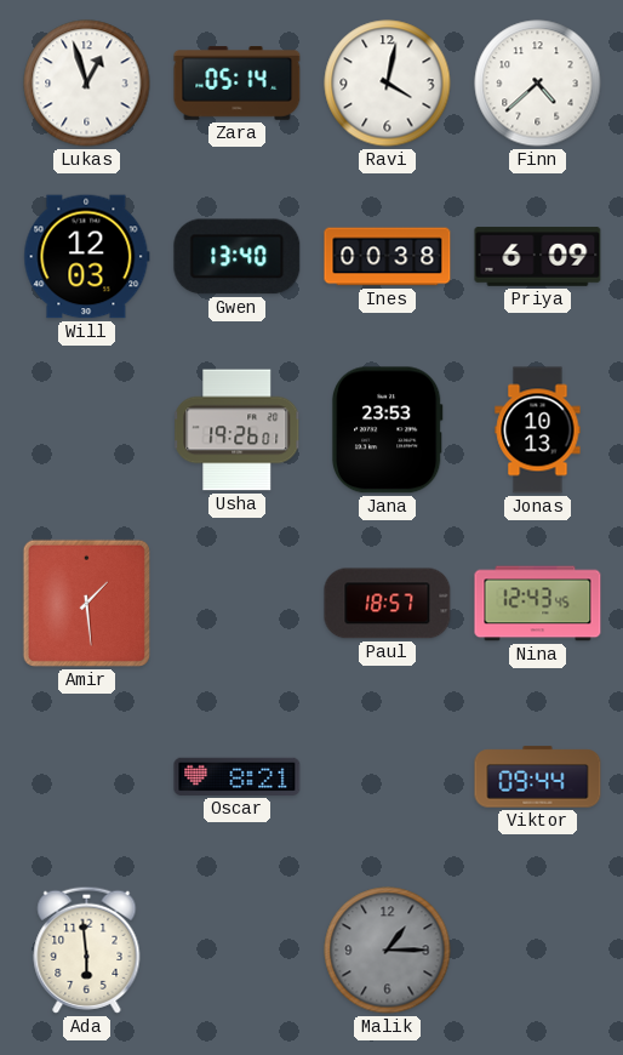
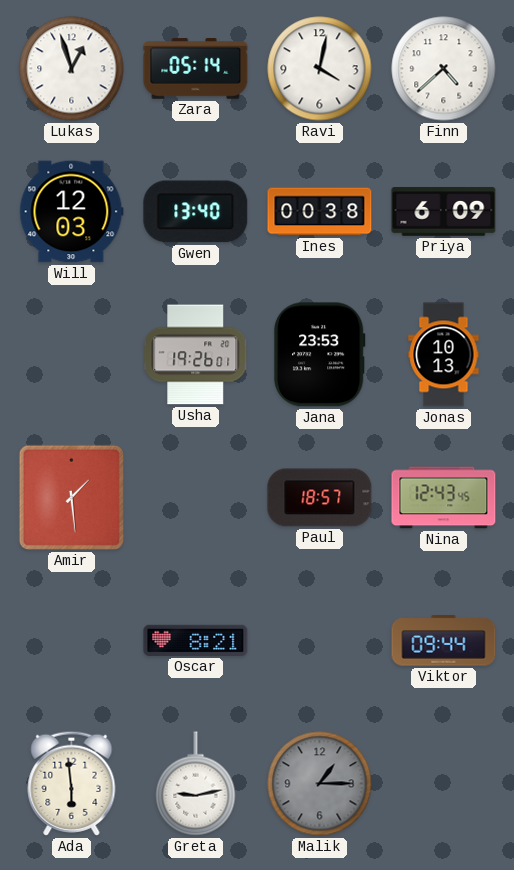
Greta: none -> 9:13 (196, 784)
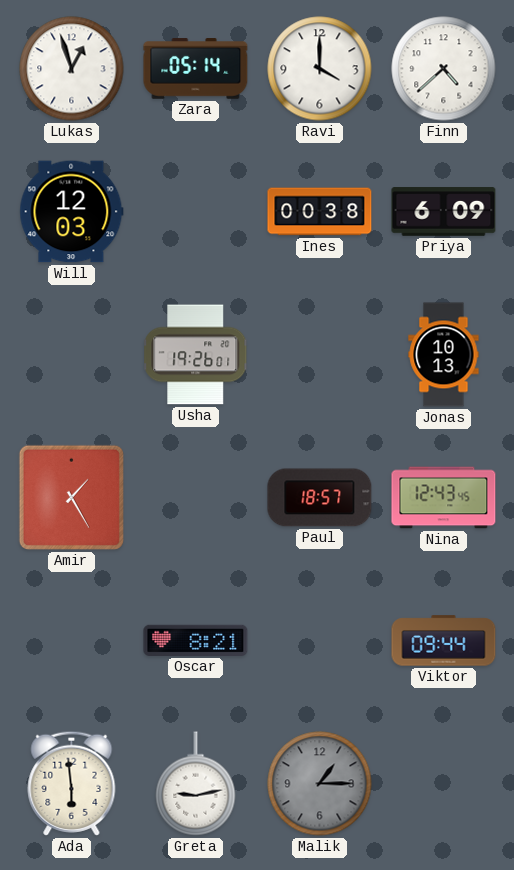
Ravi: 4:02 -> 4:00 (320, 69)
Gwen: 13:40 -> none (196, 212)
Jana: 23:53 -> none (319, 355)
Amir: 1:29 -> 1:25 (71, 497)
